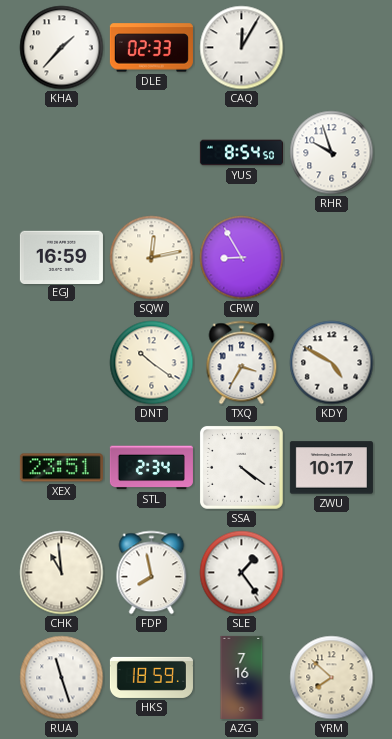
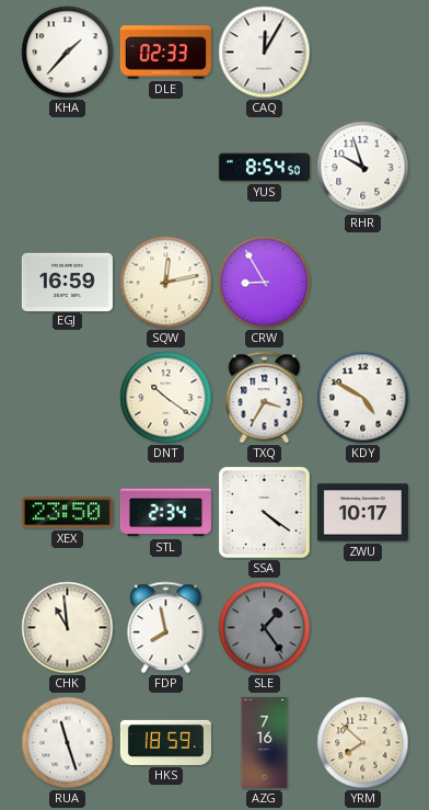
XEX: 23:51 -> 23:50 (67, 513)
SLE dial: white -> grey (265, 628)
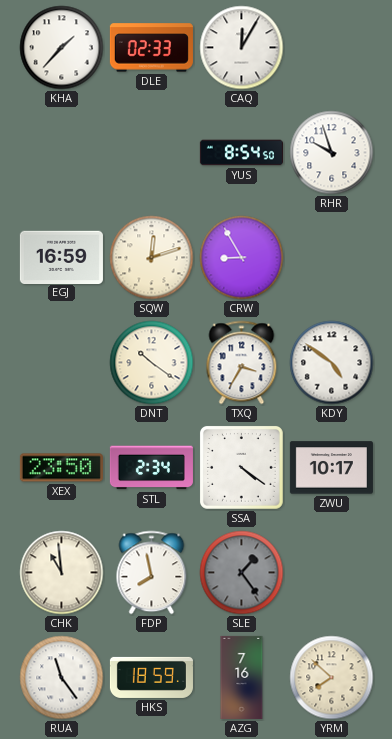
SQW: 12:13 -> 12:12 (152, 258)
KDY: 4:50 -> 4:51 (332, 363)
RUA: 11:27 -> 11:24 (62, 678)
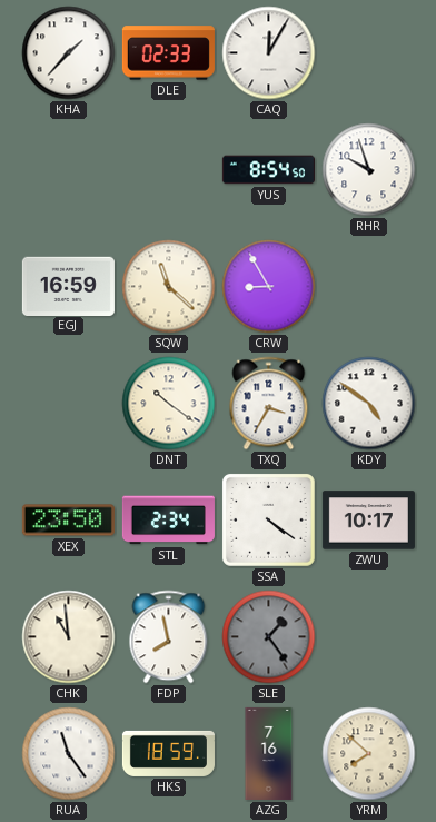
SQW: 12:12 -> 11:22 (169, 287)
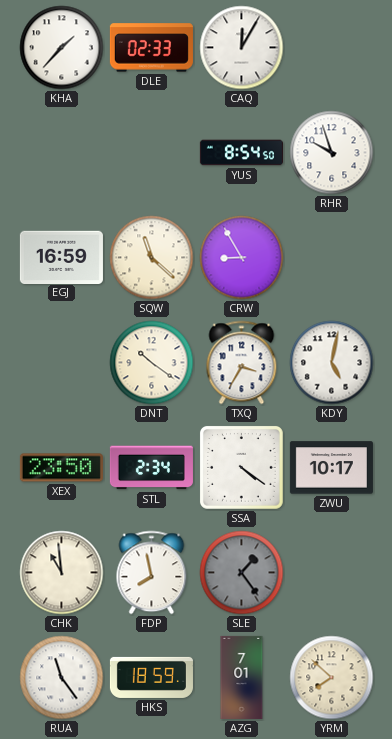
KDY: 4:51 -> 5:02 (332, 363)
AZG: 7:16 -> 7:01 (242, 677)
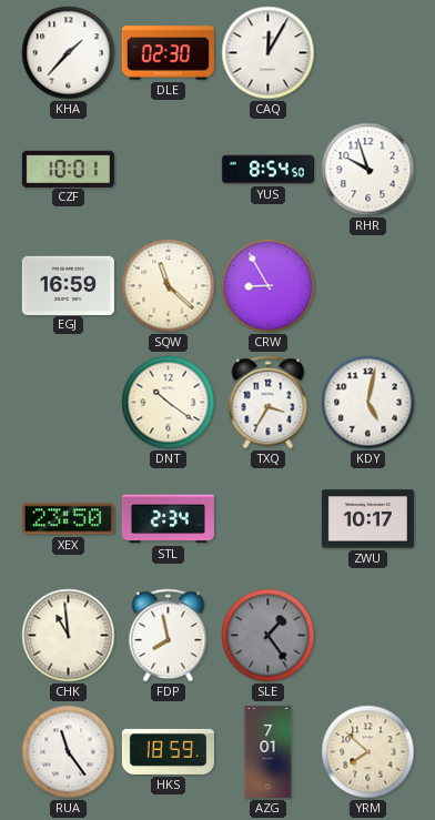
DLE: 02:33 -> 02:30 (168, 53)
CZF: none -> 10:01 (68, 169)
SSA: 4:21 -> none (242, 468)
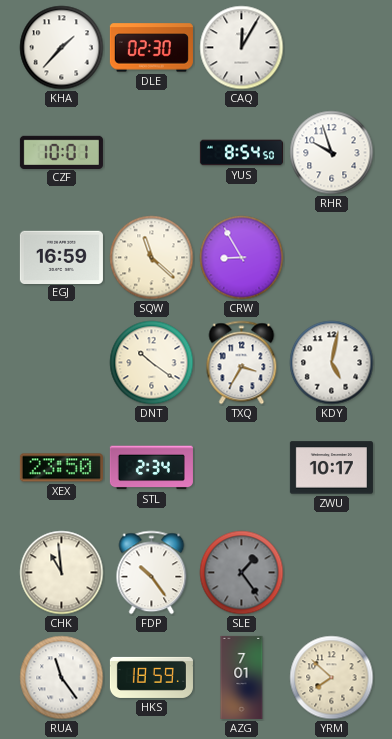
FDP: 7:58 -> 10:24 (152, 573)
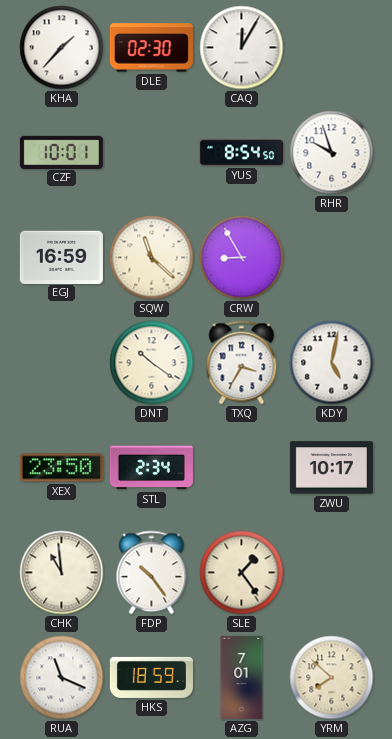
SLE dial: grey -> cream (242, 573)
RUA: 11:24 -> 11:19 (62, 678)
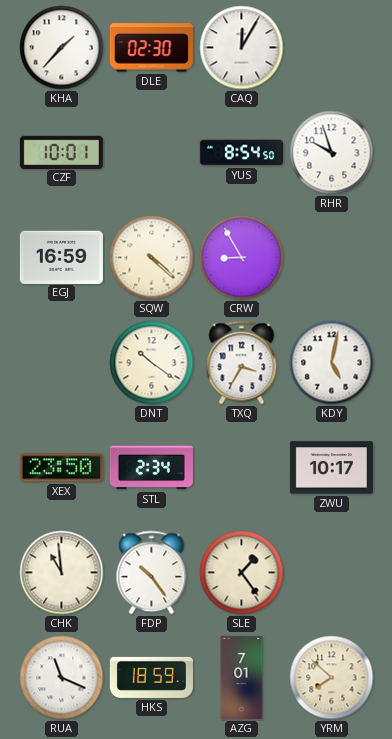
SQW: 11:22 -> 4:22 (152, 258)
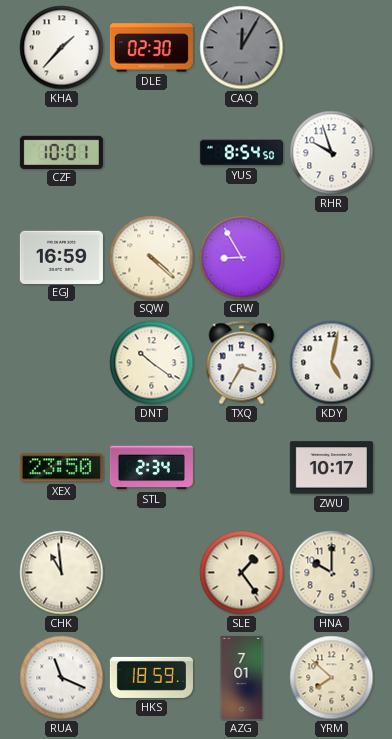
CAQ dial: white -> grey (242, 48)
FDP: 10:24 -> none (152, 573)
HNA: none -> 10:00 (332, 573)
